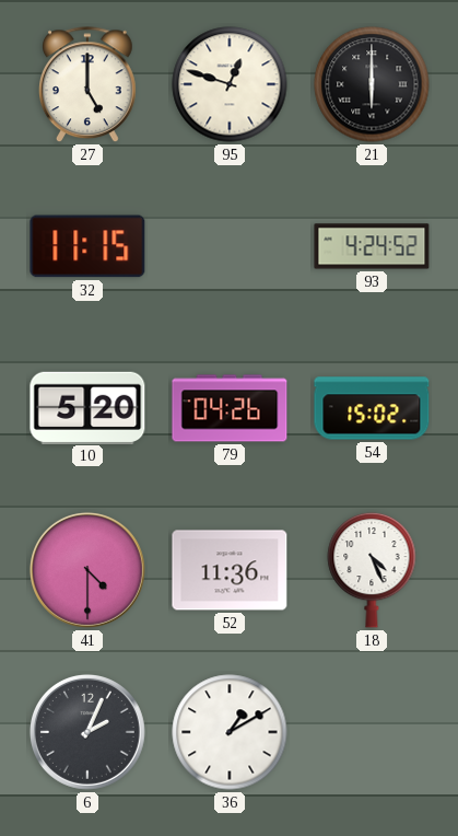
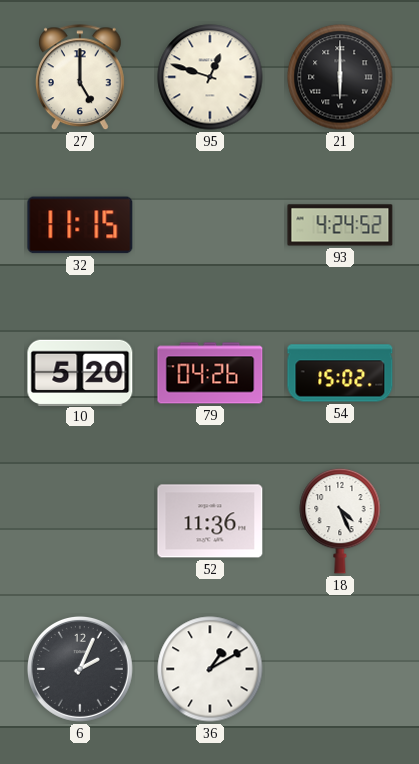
41: 4:30 -> none (87, 570)
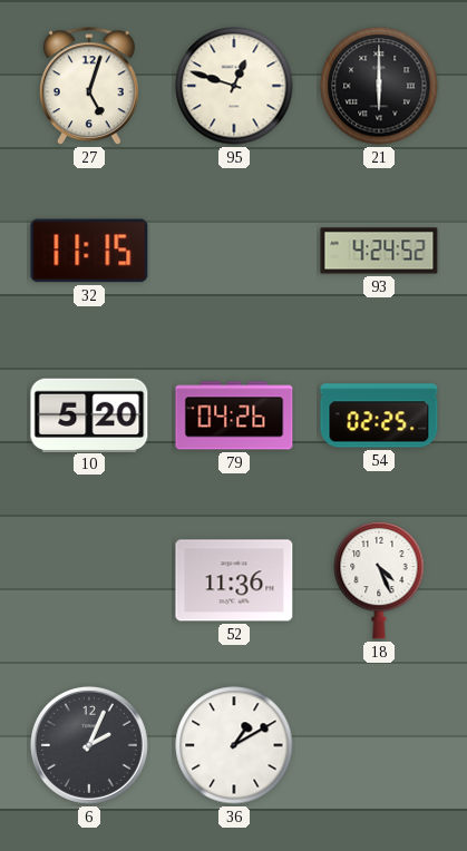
27: 5:00 -> 5:03 (90, 87)
54: 15:02 -> 02:25 (379, 415)
